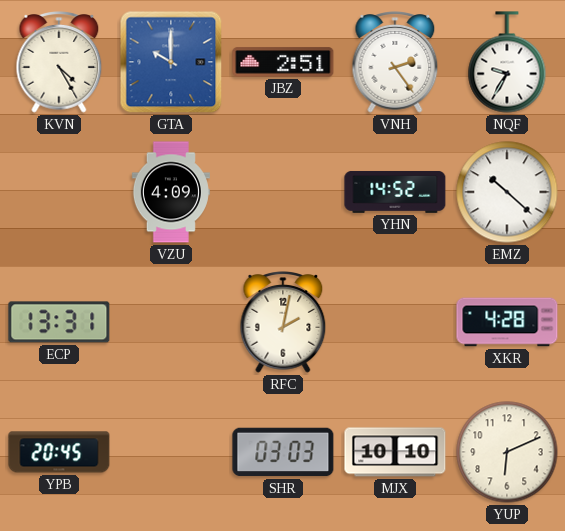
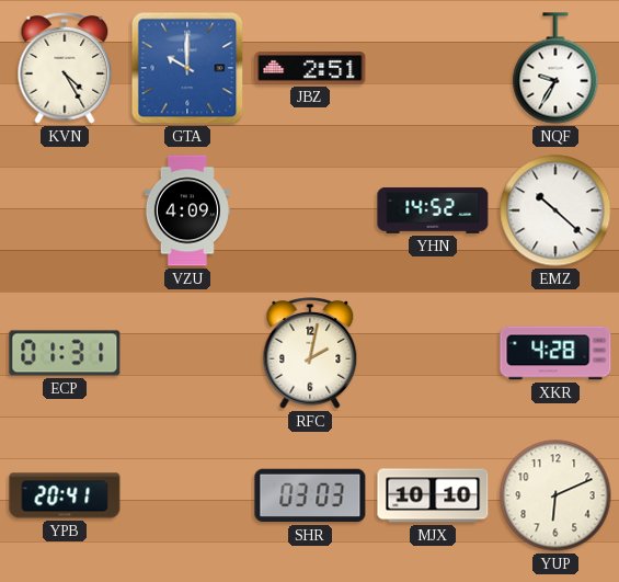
VNH: 2:24 -> none (395, 62)
ECP: 13:31 -> 01:31 (65, 353)
YPB: 20:45 -> 20:41 (65, 495)
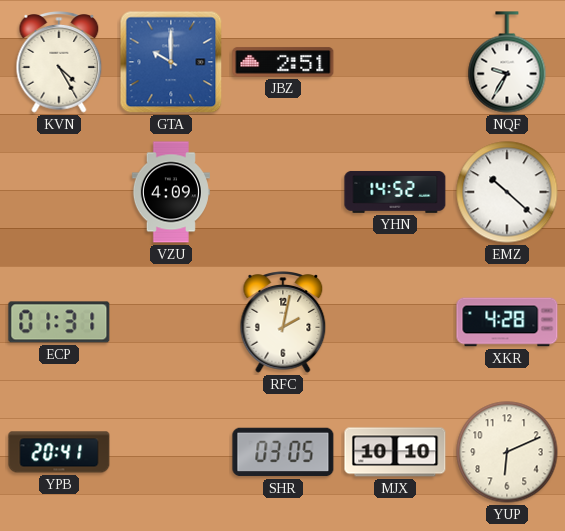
SHR: 03:03 -> 03:05 (283, 452)
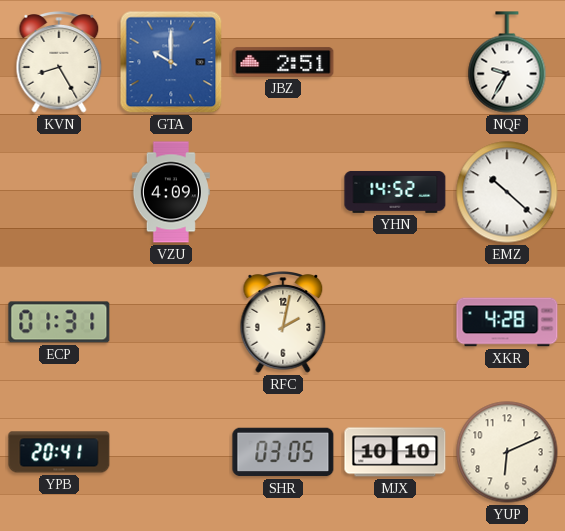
KVN: 4:25 -> 8:25 (59, 62)
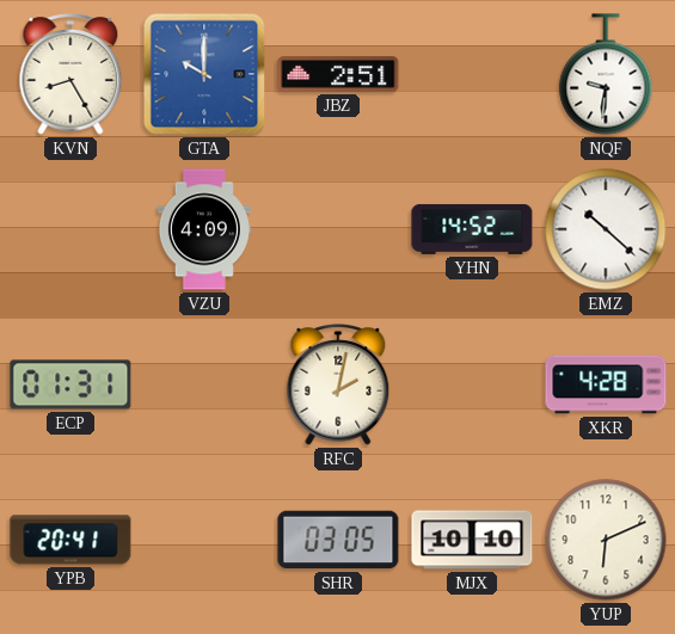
NQF: 9:35 -> 9:31 (606, 74)
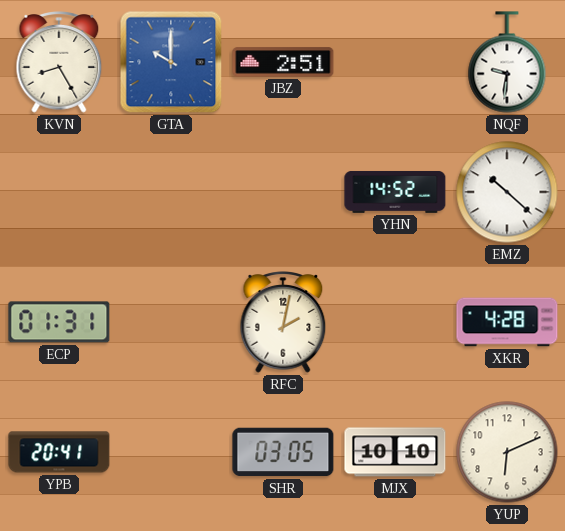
VZU: 4:09 -> none (204, 229)
